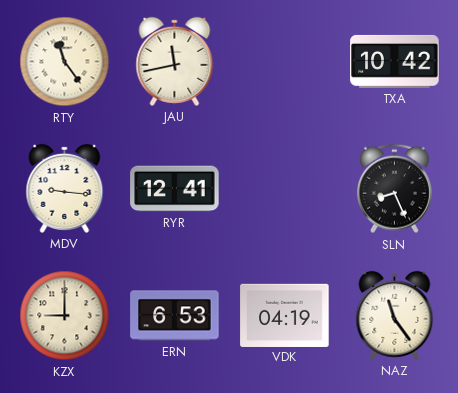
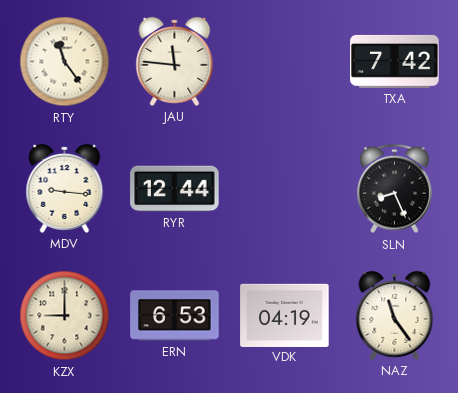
JAU: 11:43 -> 11:46 (175, 61)
TXA: 10:42 -> 7:42 (395, 61)
RYR: 12:41 -> 12:44 (175, 189)
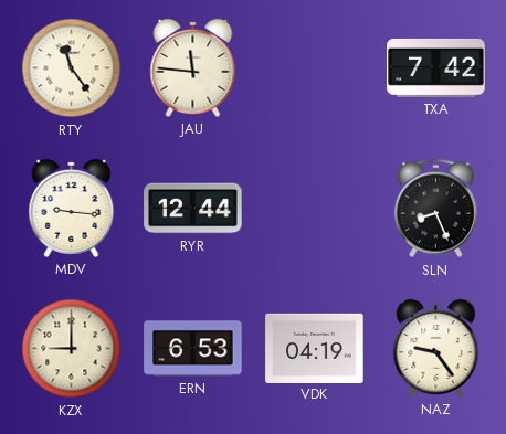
NAZ: 11:24 -> 9:24 (436, 348)
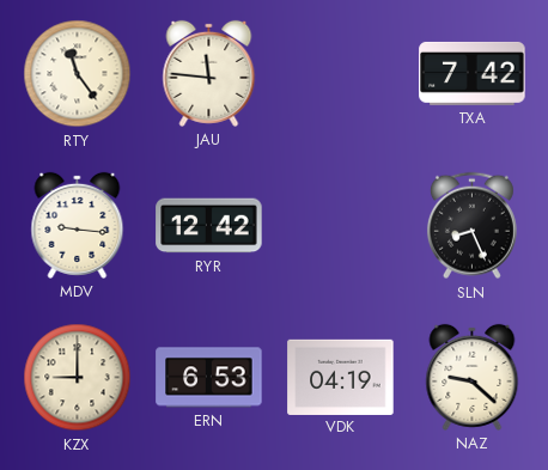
RYR: 12:44 -> 12:42 (209, 226)
NAZ: 9:24 -> 9:22 (473, 377)
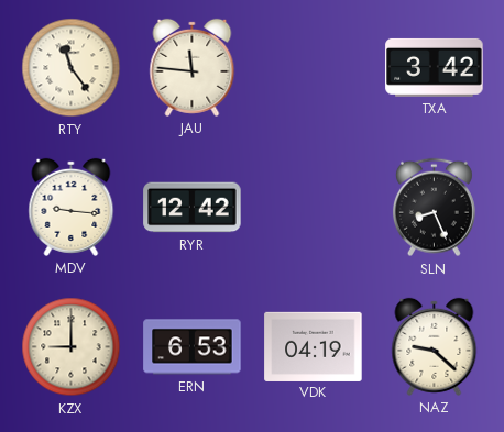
TXA: 7:42 -> 3:42 (435, 67)
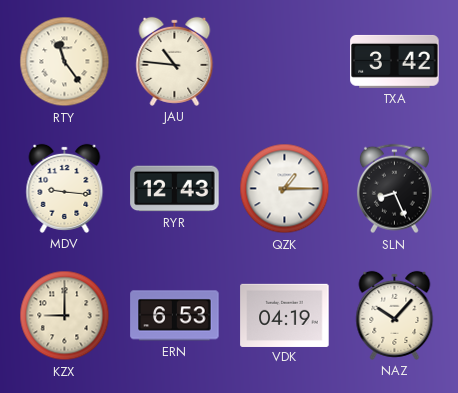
JAU: 11:46 -> 10:46 (175, 61)
RYR: 12:42 -> 12:43 (175, 189)
QZK: none -> 1:15 (285, 189)
NAZ: 9:22 -> 10:07 (395, 315)
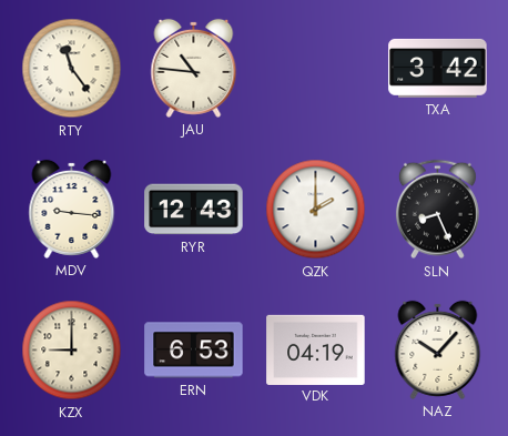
QZK: 1:15 -> 2:00 (316, 210)
